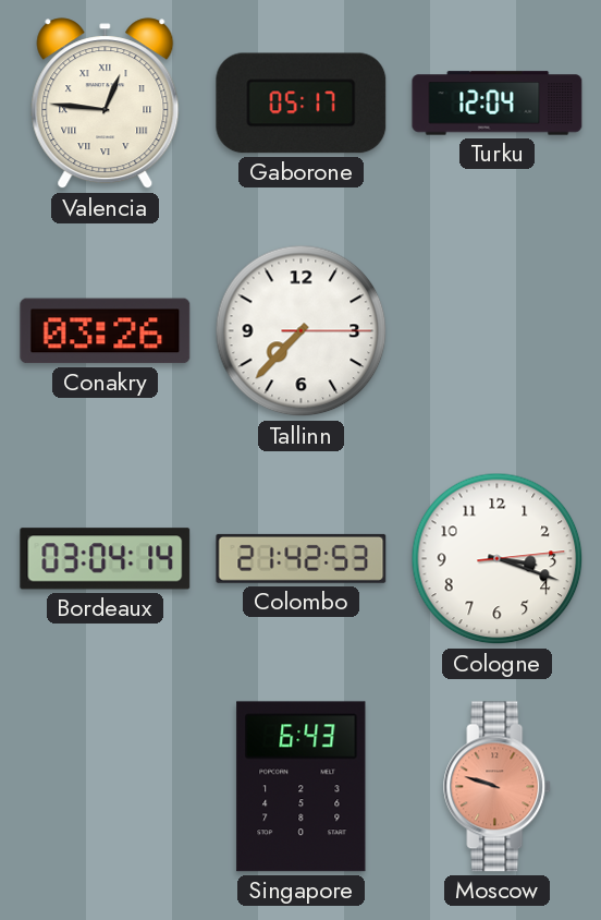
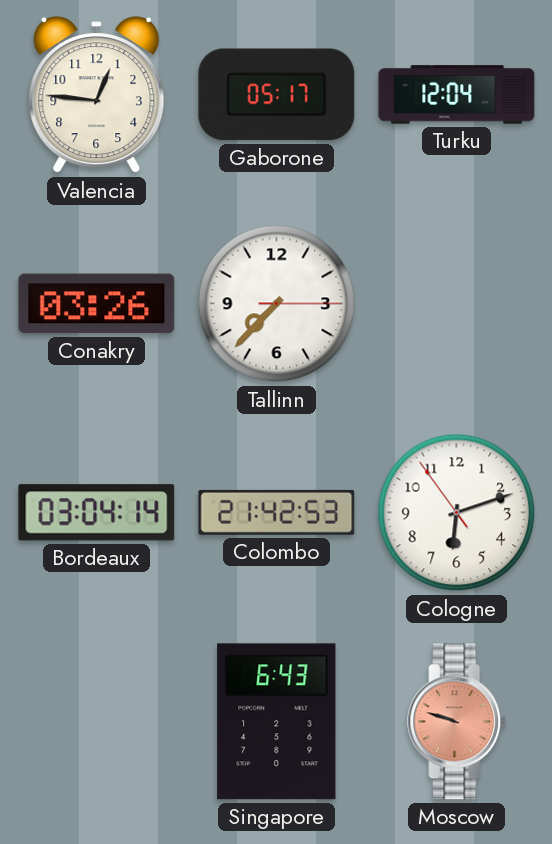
Valencia numerals: Roman -> Arabic (97, 95)
Cologne: 3:18 -> 6:11 (457, 513)
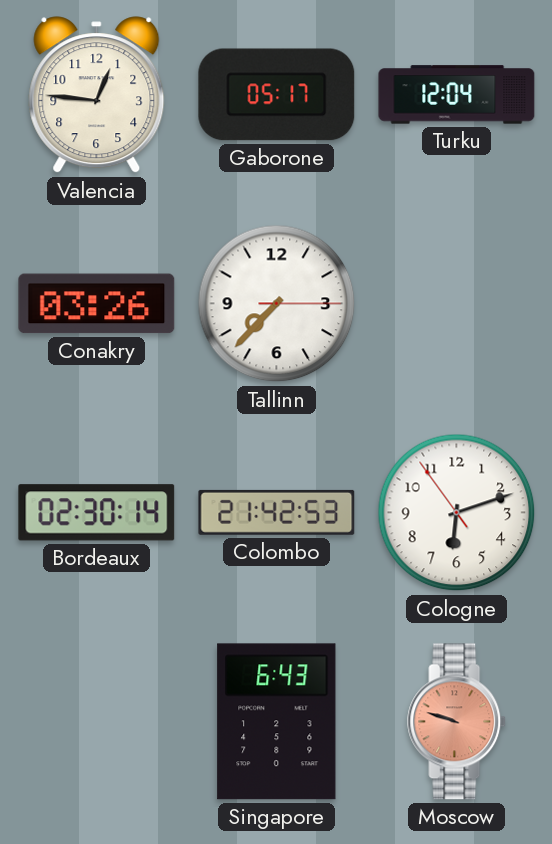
Bordeaux: 03:04 -> 02:30 (97, 513)
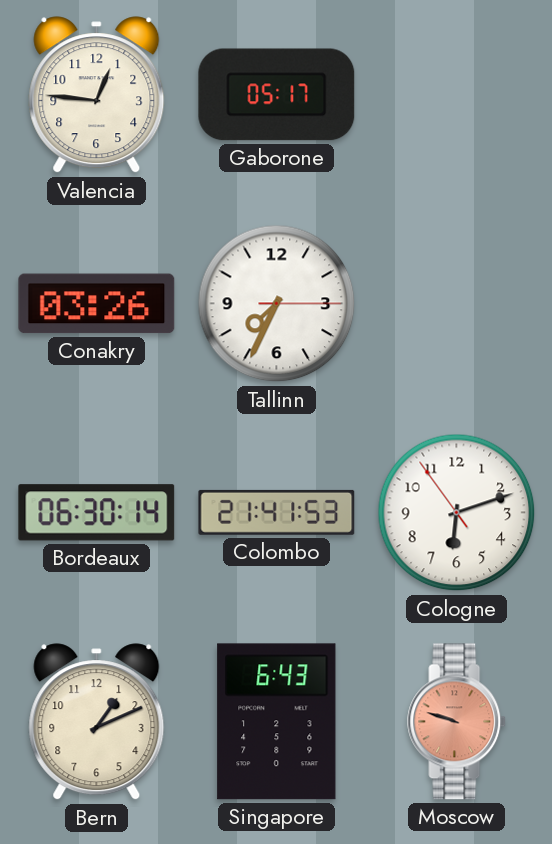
Turku: 12:04 -> none (457, 95)
Tallinn: 7:37 -> 7:34 (277, 304)
Bordeaux: 02:30 -> 06:30 (97, 513)
Colombo: 21:42 -> 21:41 (277, 512)
Bern: none -> 1:11 (97, 722)
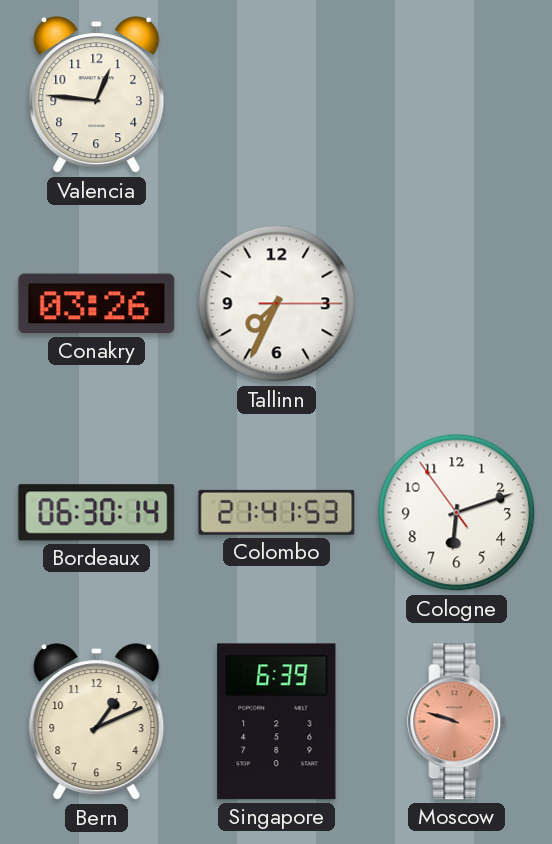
Gaborone: 05:17 -> none (277, 95)
Singapore: 6:43 -> 6:39 (277, 722)
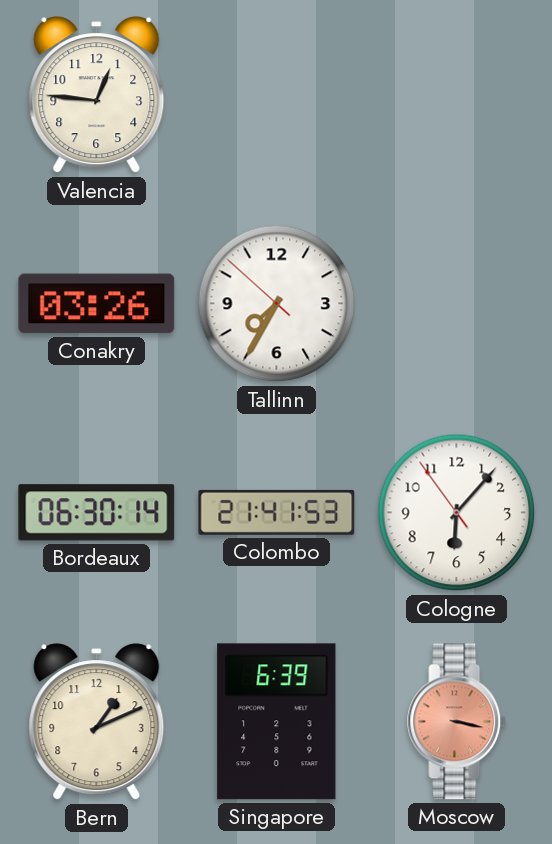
Tallinn: 7:34:15 -> 7:34:52 (277, 304)
Cologne: 6:11 -> 6:06 (457, 513)
Moscow: 9:48 -> 3:17 (457, 722)
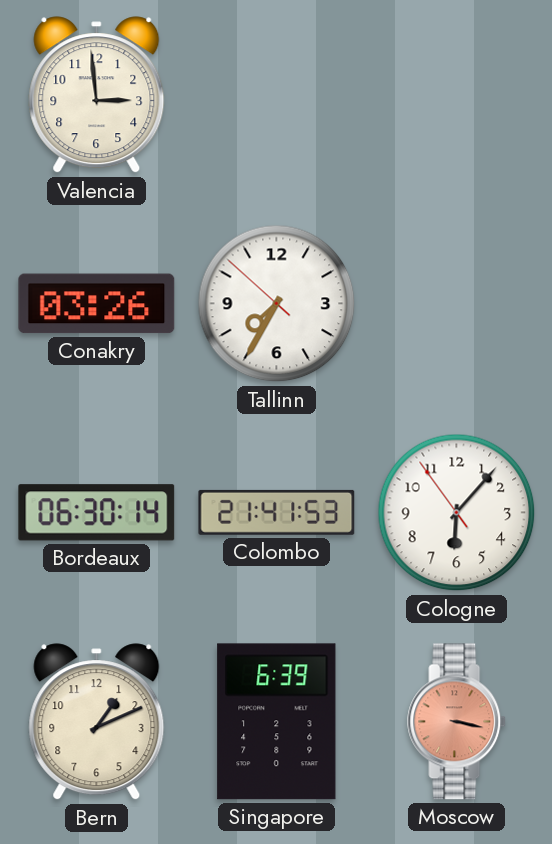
Valencia: 12:46 -> 2:59 (97, 95)
